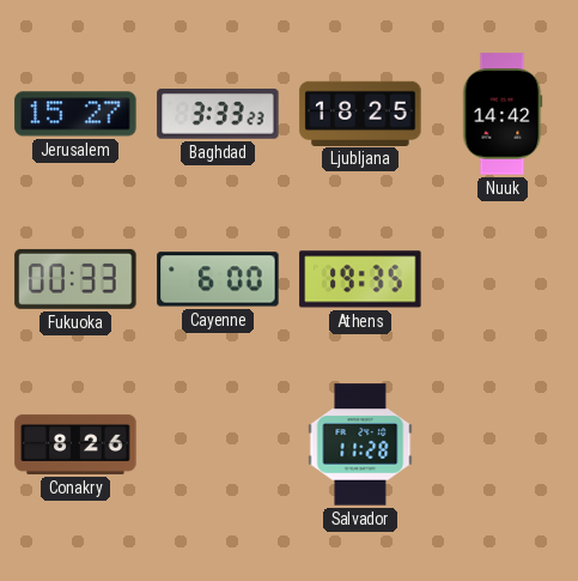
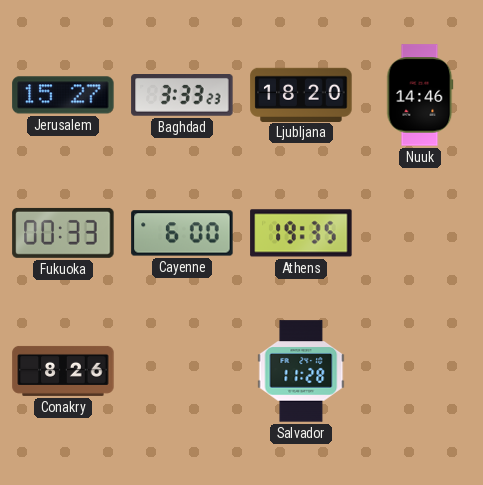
Ljubljana: 18:25 -> 18:20 (301, 94)
Nuuk: 14:42 -> 14:46 (420, 95)
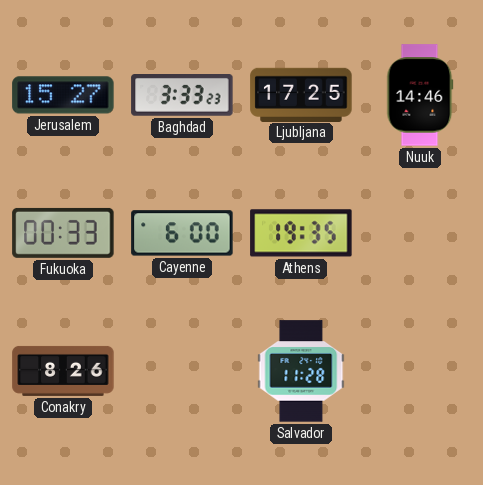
Ljubljana: 18:20 -> 17:25 (301, 94)
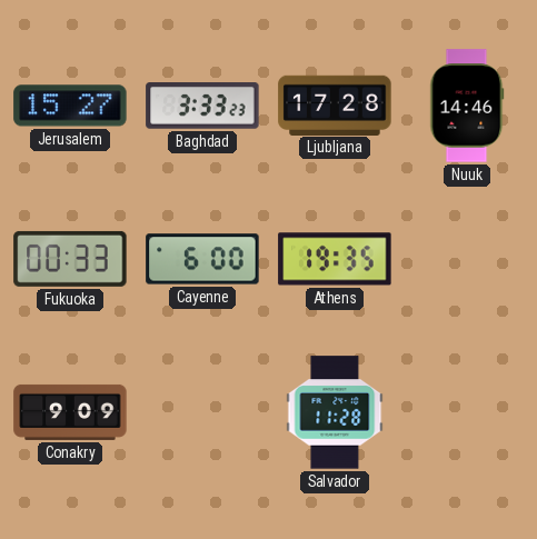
Ljubljana: 17:25 -> 17:28 (335, 104)
Conakry: 8:26 -> 9:09 (70, 412)
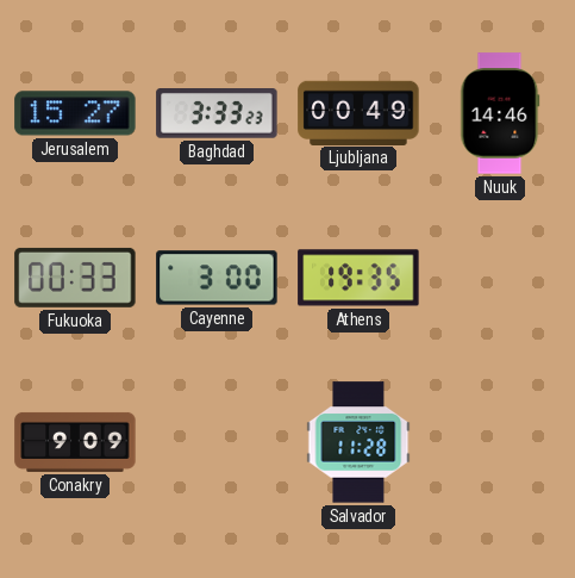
Ljubljana: 17:28 -> 00:49 (358, 112)
Cayenne: 6:00 -> 3:00 (217, 278)
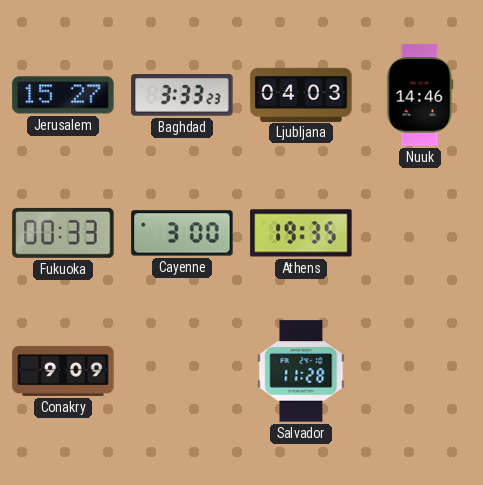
Ljubljana: 00:49 -> 04:03 (301, 94)
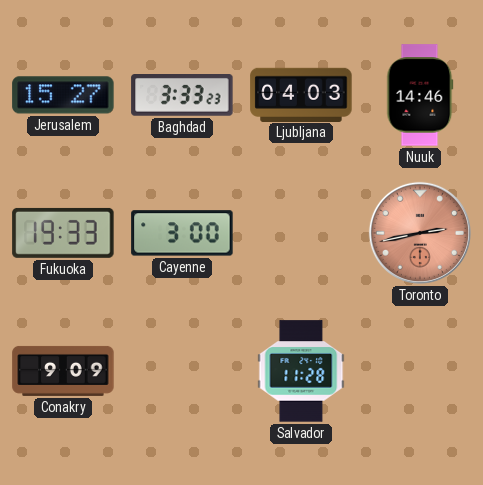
Fukuoka: 00:33 -> 19:33 (63, 233)
Athens: 19:35 -> none (301, 233)
Toronto: none -> 2:43 (420, 233)
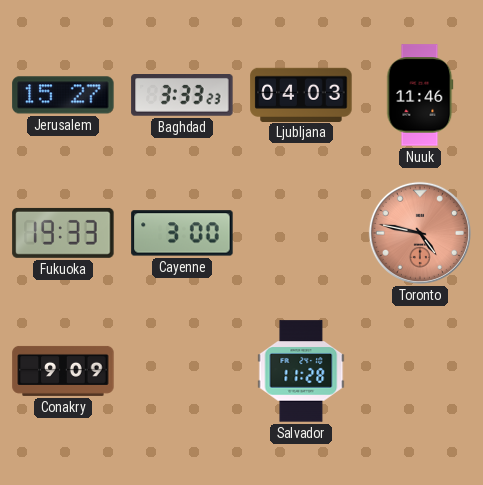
Nuuk: 14:46 -> 11:46 (420, 95)
Toronto: 2:43 -> 4:47 (420, 233)
